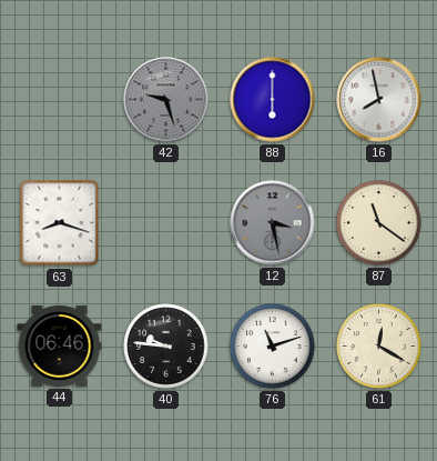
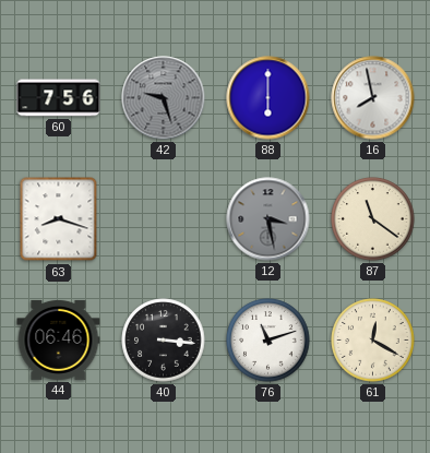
60: none -> 7:56 (59, 98)
40: 9:46 -> 3:16 (164, 341)
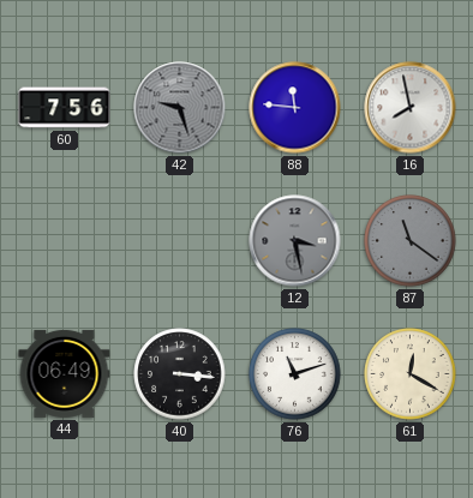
88: 6:00 -> 11:46 (295, 108)
63: 8:18 -> none (59, 219)
87 dial: cream -> grey (411, 241)
44: 06:46 -> 06:49 (65, 373)
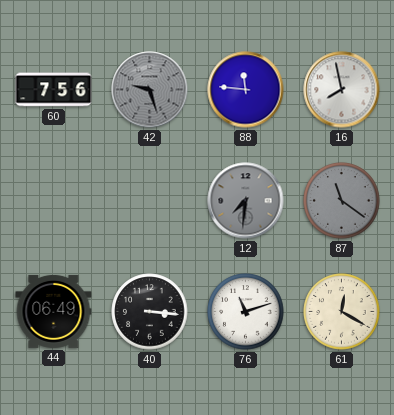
12: 3:28 -> 7:31 (246, 201)
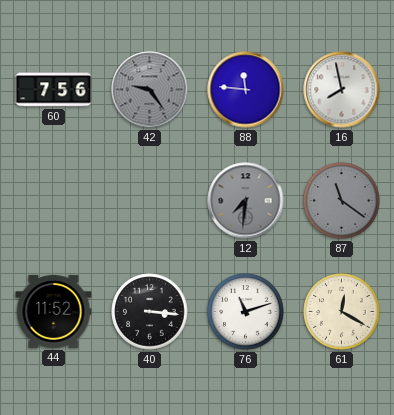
42: 9:27 -> 9:24 (150, 90)
44: 06:49 -> 11:52 (54, 311)
